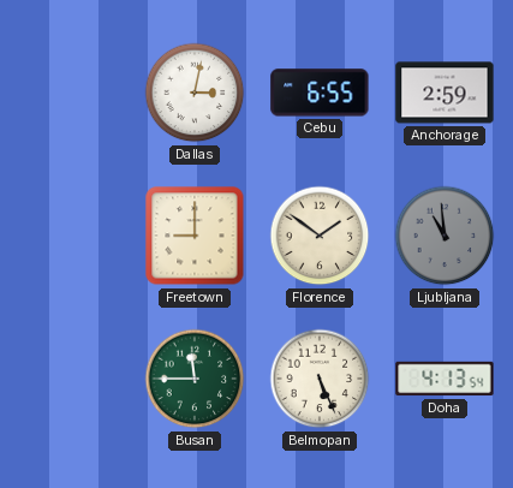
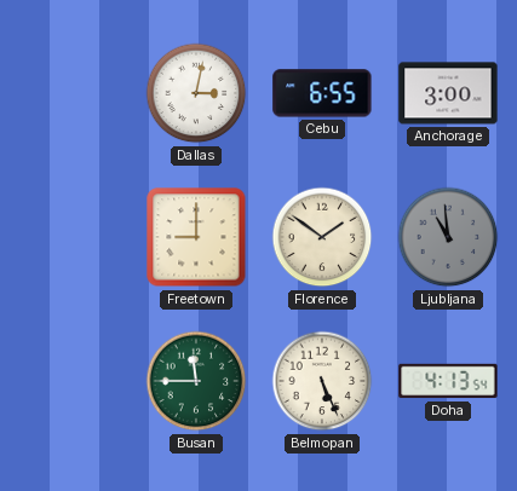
Anchorage: 2:59 -> 3:00 (448, 93)
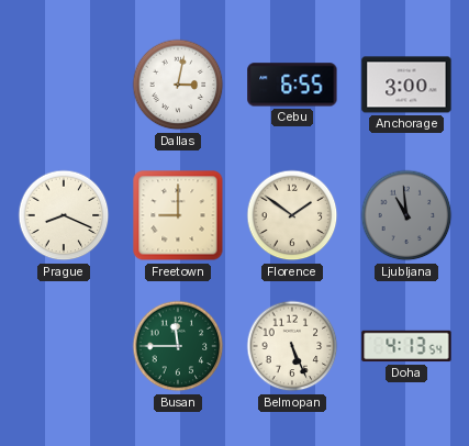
Prague: none -> 8:19 (64, 215)
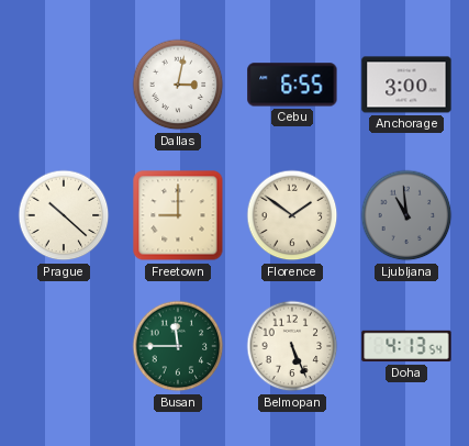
Prague: 8:19 -> 10:22 (64, 215)
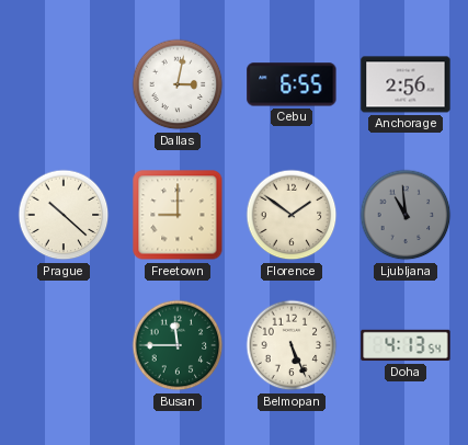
Anchorage: 3:00 -> 2:56 (406, 84)
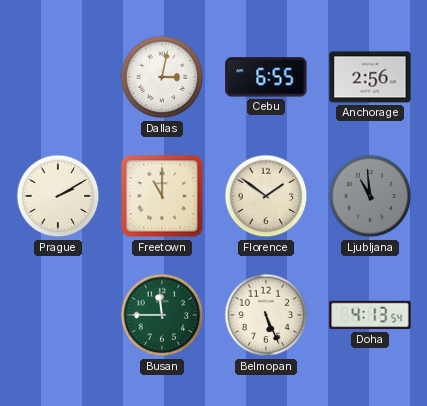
Prague: 10:22 -> 2:10 (58, 196)
Freetown: 9:00 -> 11:00 (162, 196)
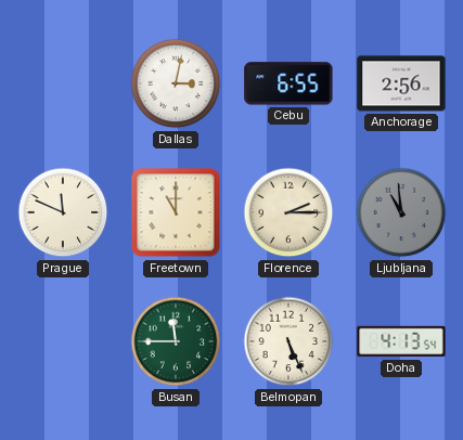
Prague: 2:10 -> 11:49 (63, 212)
Florence: 1:51 -> 2:15 (288, 212)
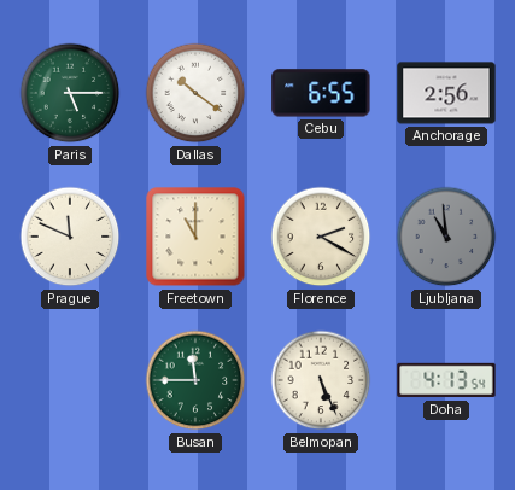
Paris: none -> 5:15 (70, 93)
Dallas: 3:02 -> 10:21 (195, 93)
Florence: 2:15 -> 2:20 (321, 237)
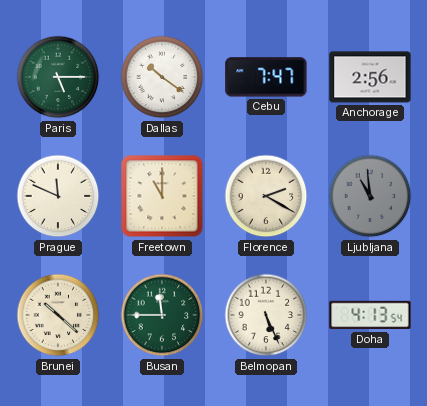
Cebu: 6:55 -> 7:47 (266, 77)
Brunei: none -> 10:22 (58, 315)
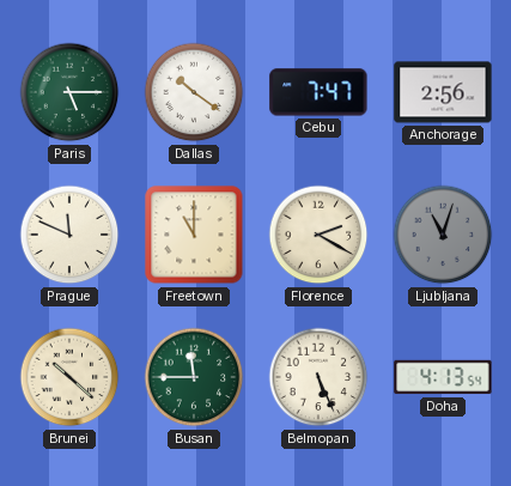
Ljubljana: 10:59 -> 11:03 (443, 235)
